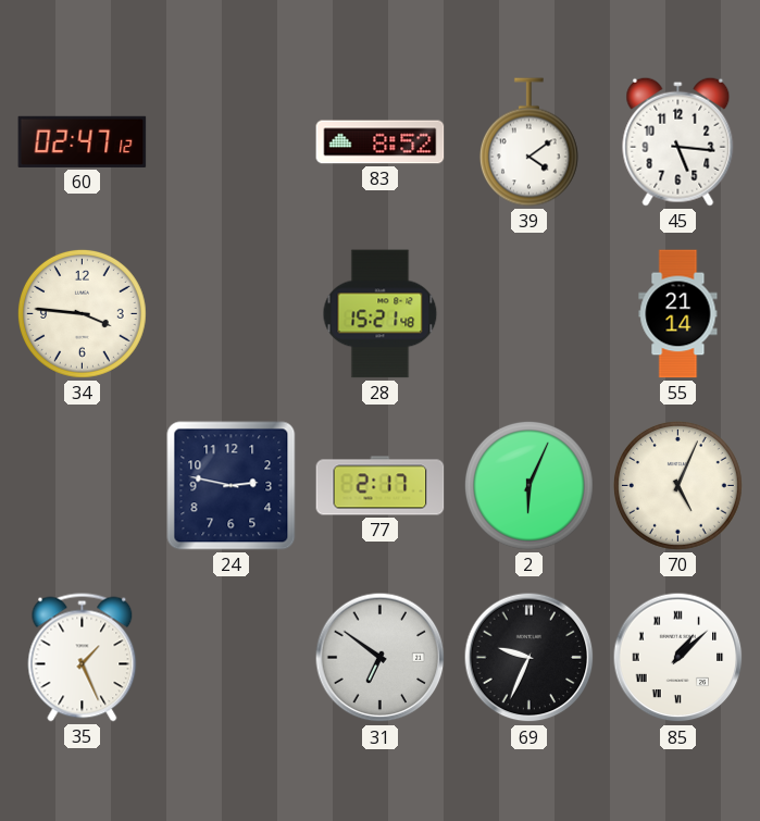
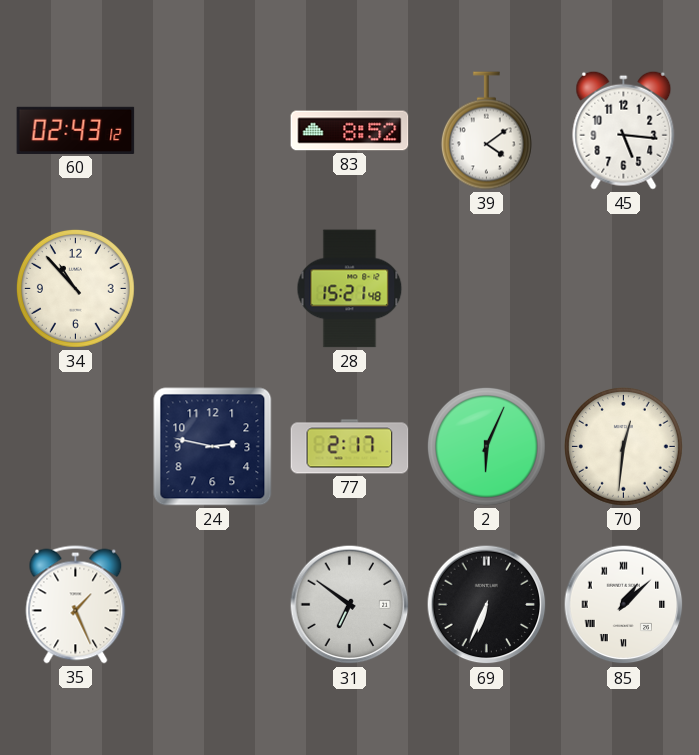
60: 02:47 -> 02:43 (76, 130)
34: 3:46 -> 10:53 (75, 288)
55: 21:14 -> none (678, 314)
70: 5:04 -> 12:31 (623, 446)
69: 9:34 -> 6:34 (487, 605)
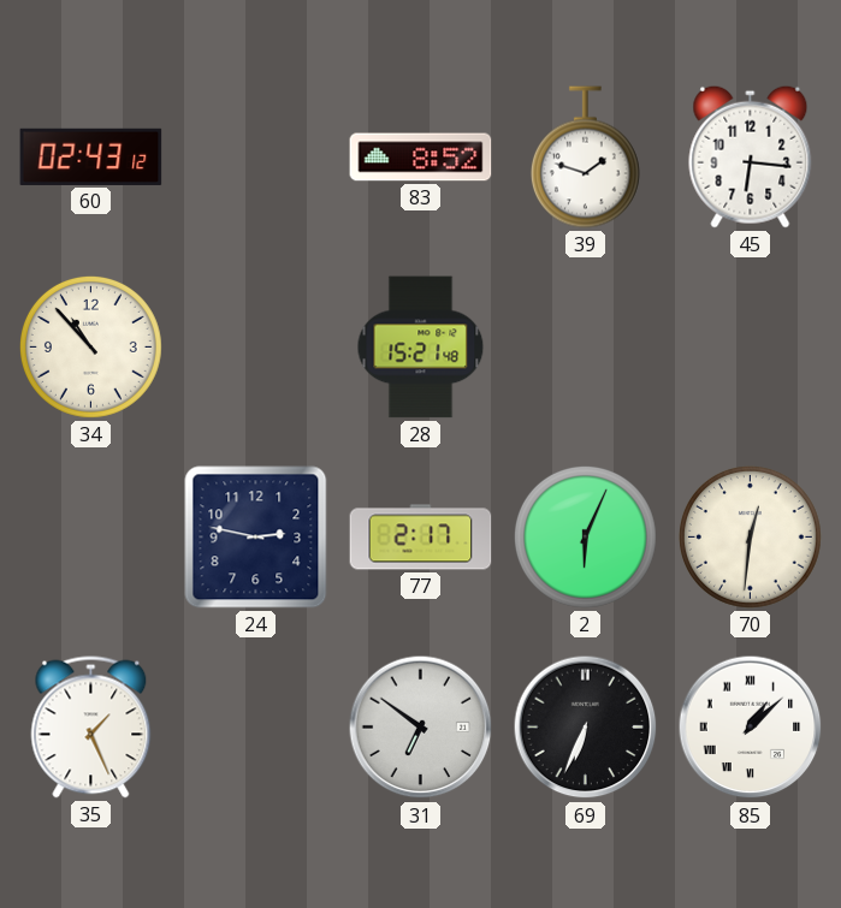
39: 4:09 -> 1:48 (585, 158)
45: 5:16 -> 6:16 (751, 156)
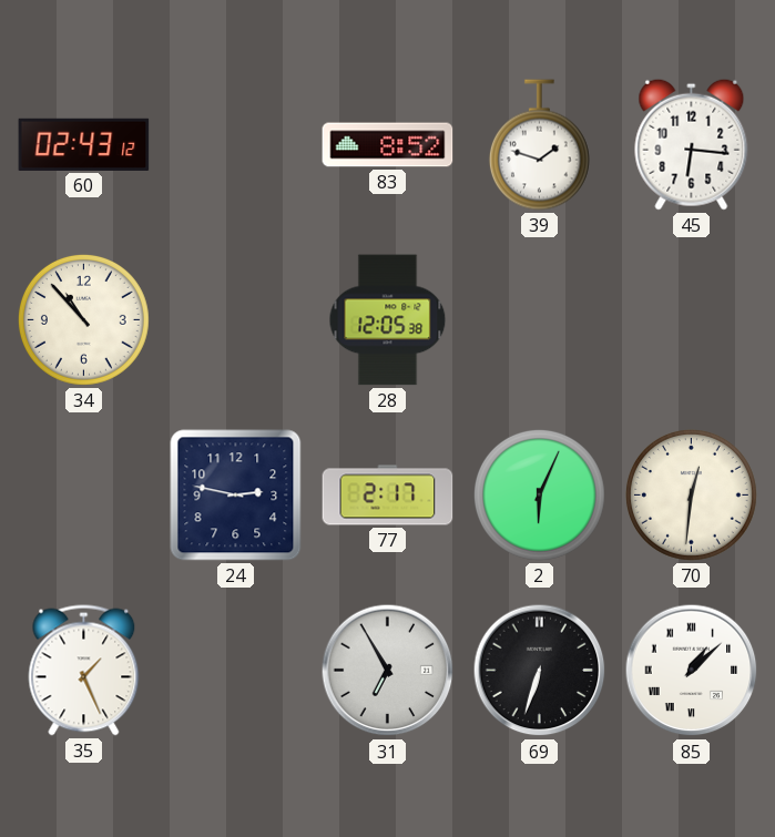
28: 15:21 -> 12:05 (388, 320)
31: 6:51 -> 6:55 (388, 671)
69: 6:34 -> 6:33 (540, 671)
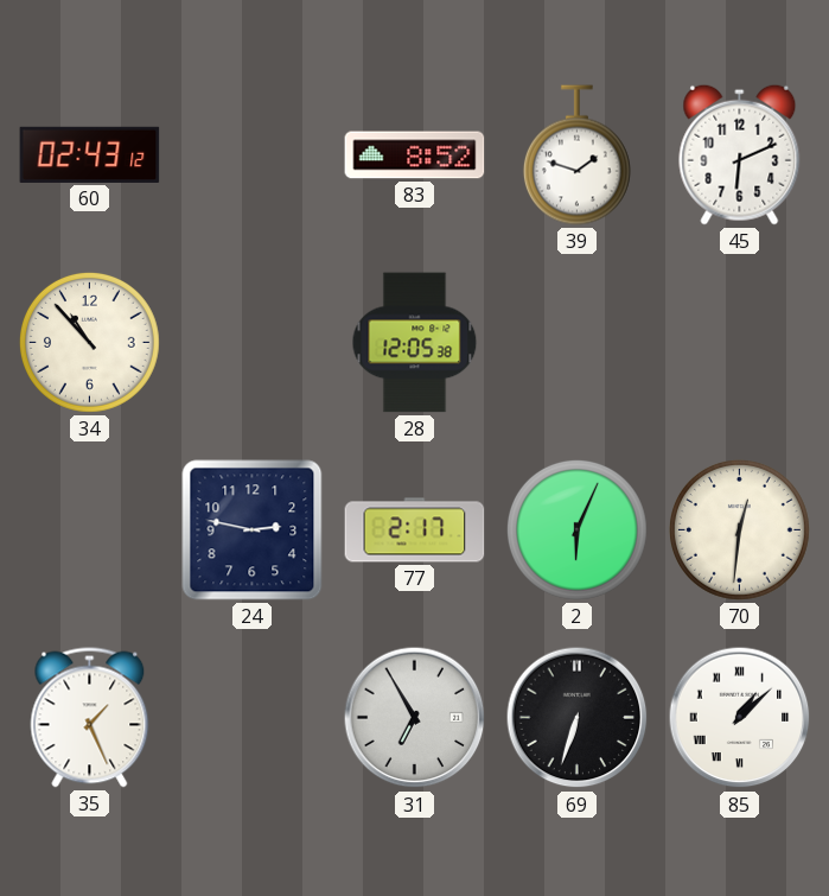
45: 6:16 -> 6:11 (740, 154)
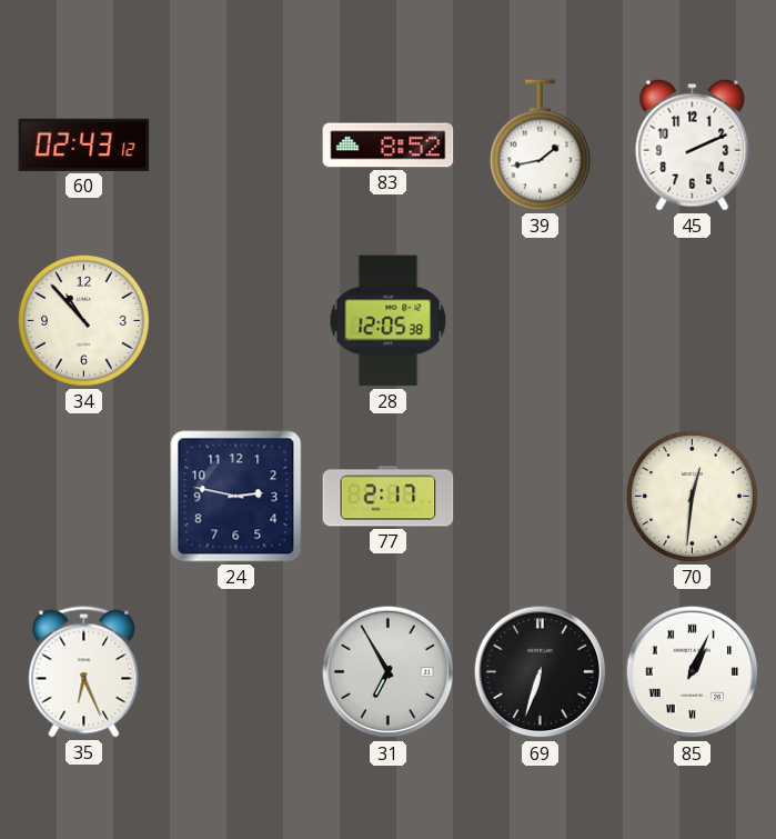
39: 1:48 -> 1:43 (540, 146)
45: 6:11 -> 2:11 (693, 144)
2: 6:04 -> none (576, 529)
35: 1:26 -> 6:26 (84, 672)
85: 1:08 -> 1:04 (693, 672)
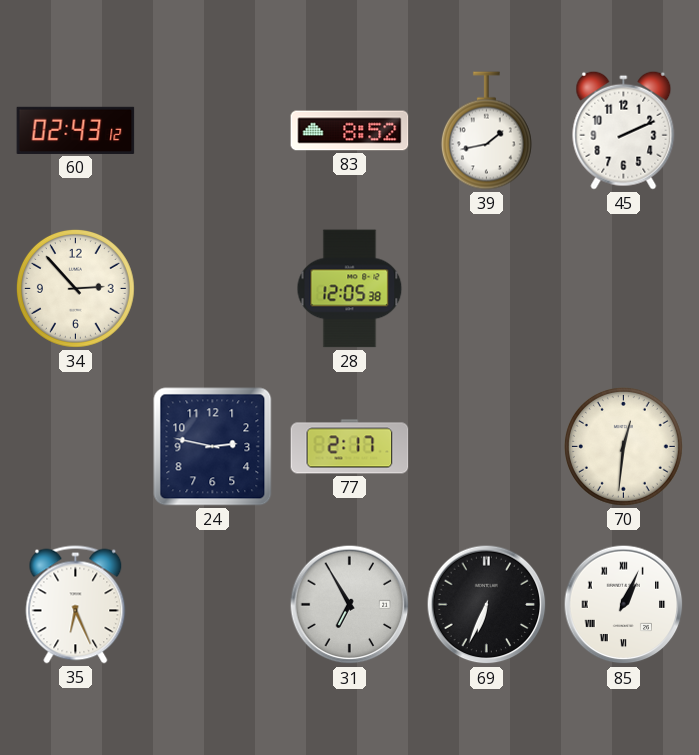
34: 10:53 -> 2:53 (75, 288)
69: 6:33 -> 6:34 (487, 605)
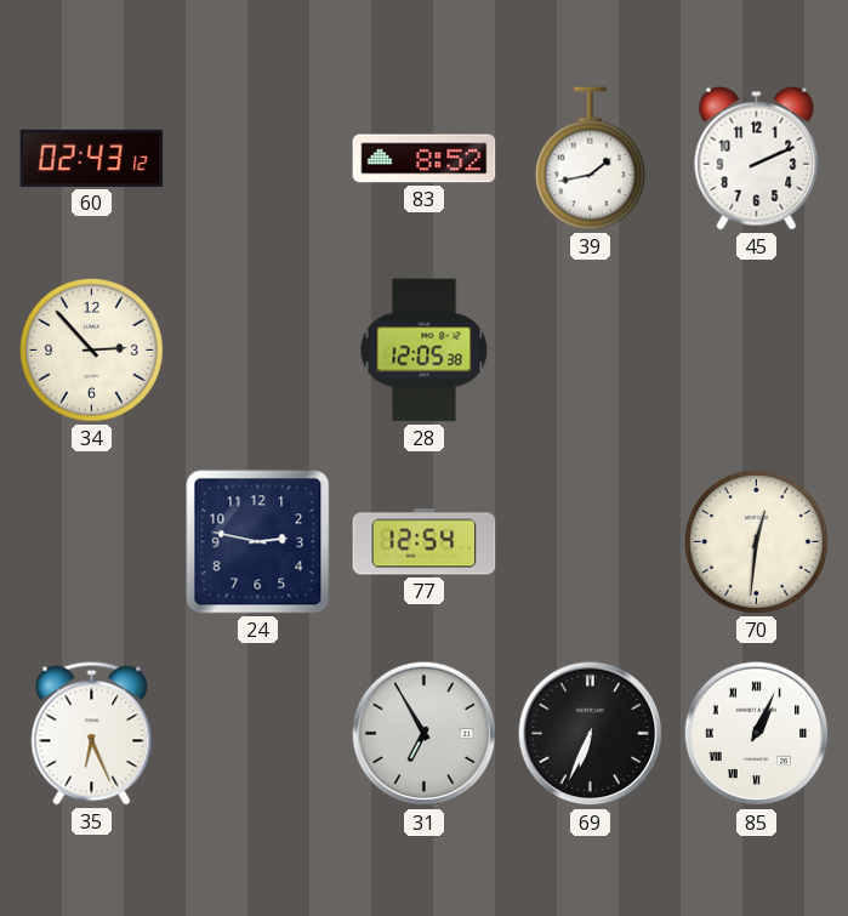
77: 2:17 -> 12:54 (425, 542)
